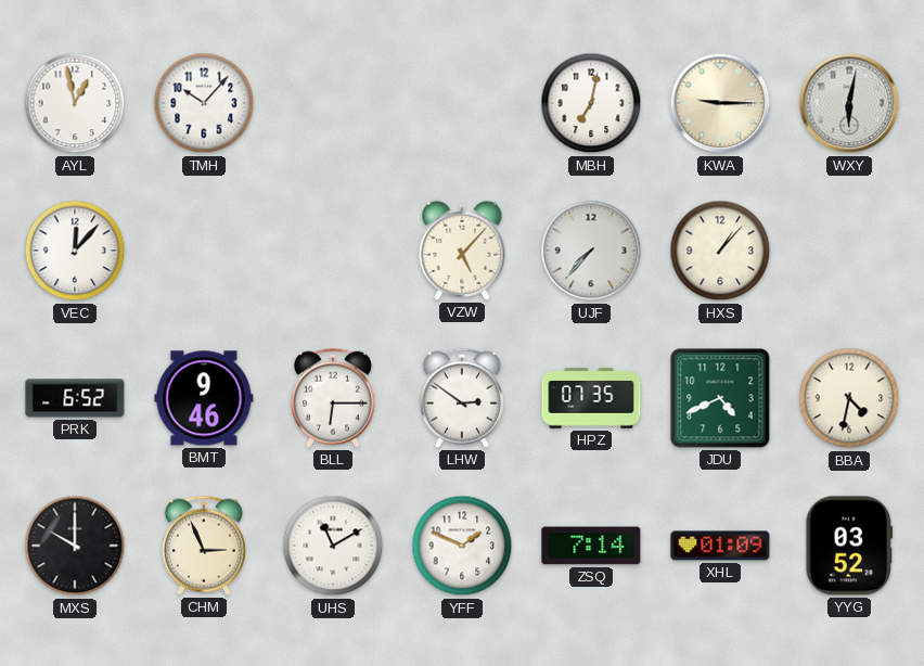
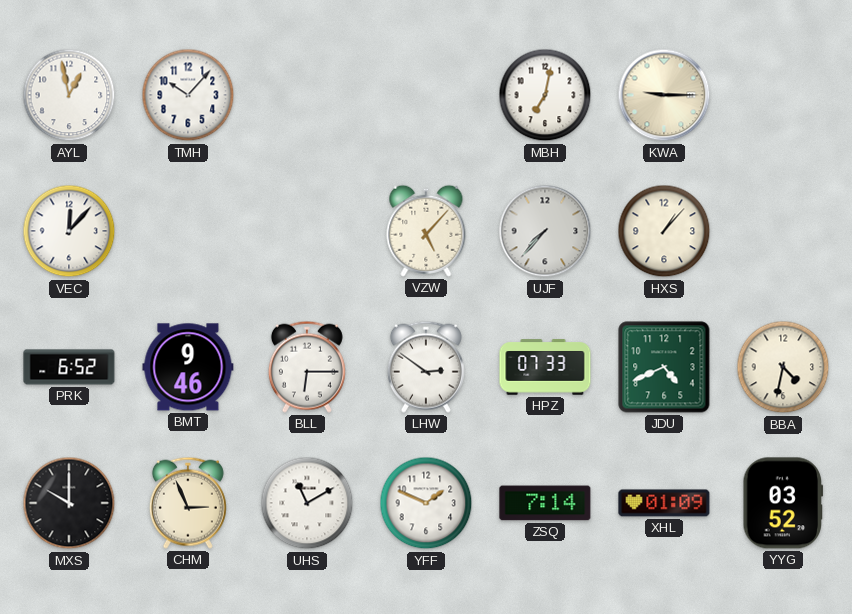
WXY: 6:02 -> none (849, 103)
HPZ: 07:35 -> 07:33 (545, 367)
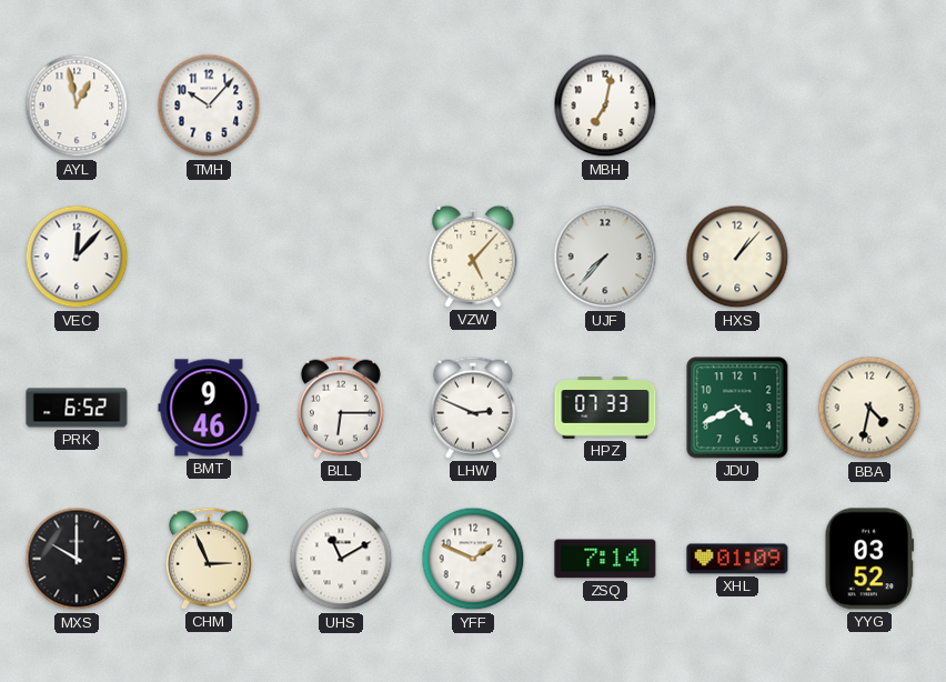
KWA: 9:15 -> none (664, 95)
LHW: 2:51 -> 2:49 (473, 408)
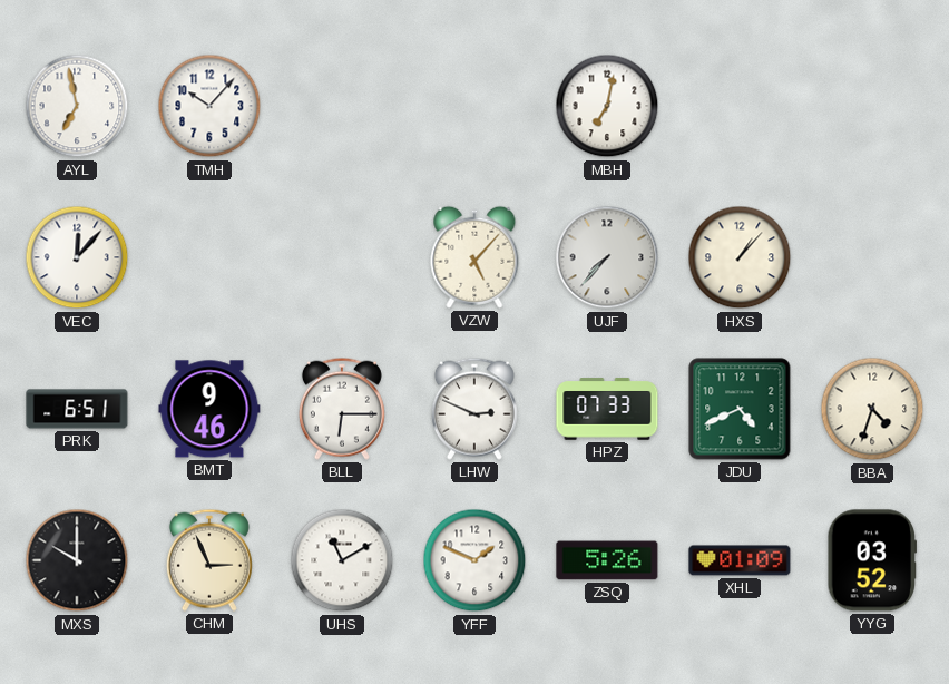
AYL: 12:58 -> 6:58 (77, 106)
PRK: 6:52 -> 6:51 (77, 409)
BBA: 4:32 -> 4:33 (872, 409)
ZSQ: 7:14 -> 5:26 (607, 560)
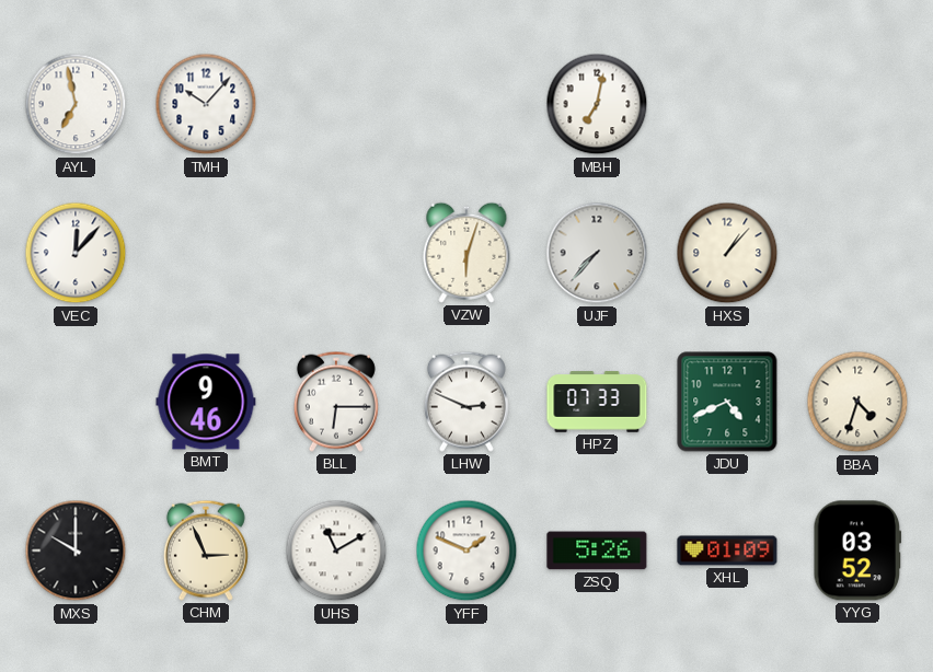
VZW: 5:07 -> 6:03 (466, 253)
PRK: 6:51 -> none (77, 409)
